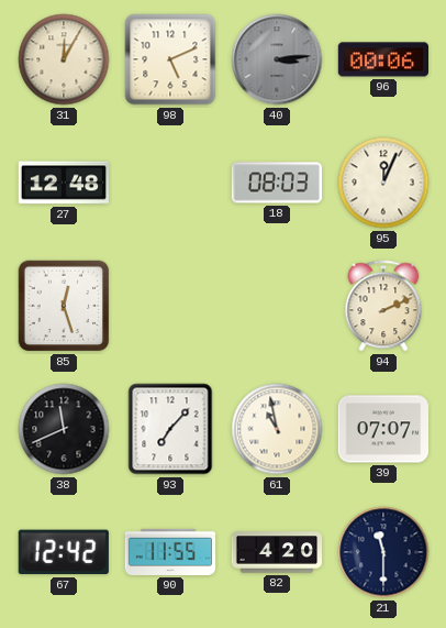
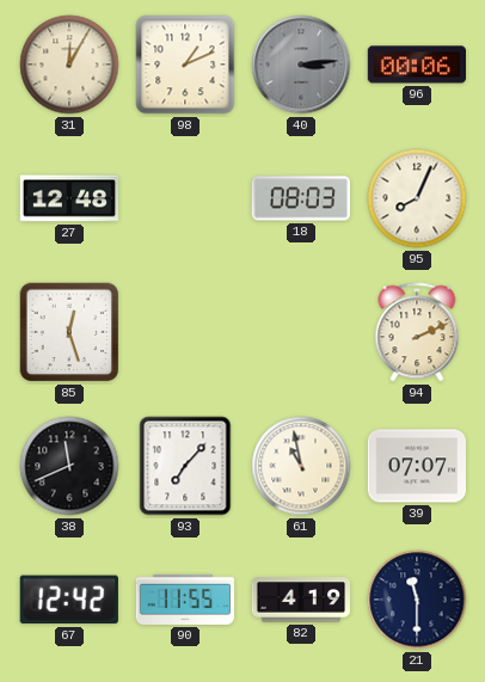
98: 5:11 -> 1:11 (185, 64)
95: 12:04 -> 8:04 (417, 198)
82: 4:20 -> 4:19 (301, 600)
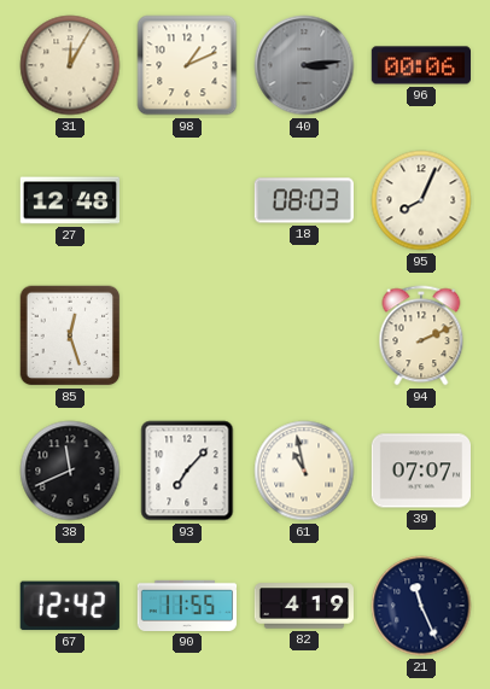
21: 11:30 -> 11:26 (421, 606)
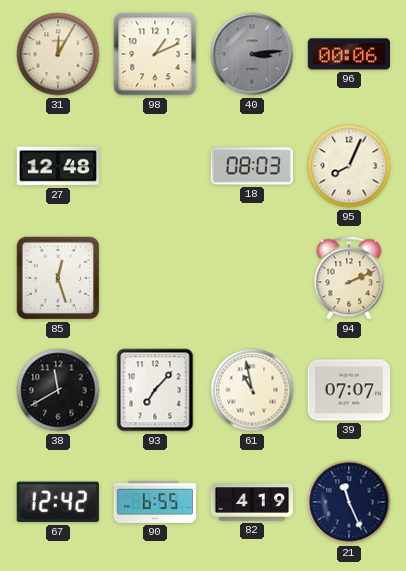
38: 11:41 -> 11:40 (58, 390)
90: 11:55 -> 6:55 (155, 502)
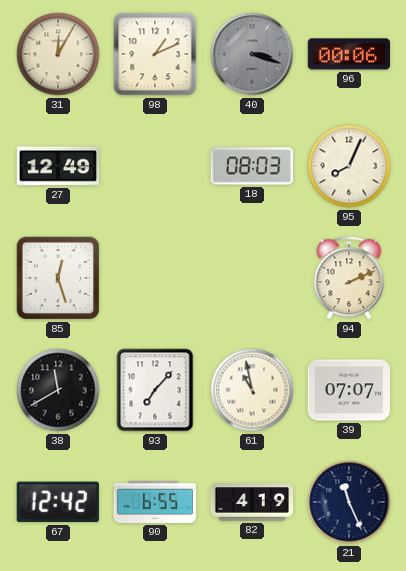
40: 3:14 -> 3:18 (252, 54)
27: 12:48 -> 12:49 (58, 166)
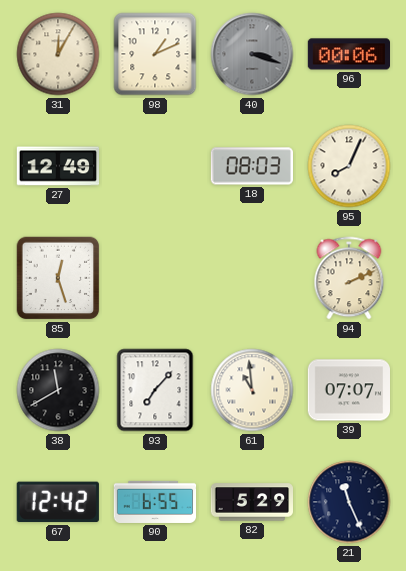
61: 10:58 -> 10:59 (252, 390)
82: 4:19 -> 5:29 (252, 502)
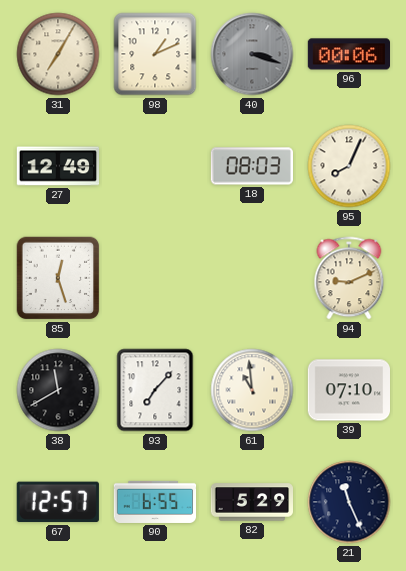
31: 12:05 -> 7:05 (58, 54)
94: 2:11 -> 9:11 (349, 278)
39: 07:07 -> 07:10 (348, 390)
67: 12:42 -> 12:57 (58, 502)
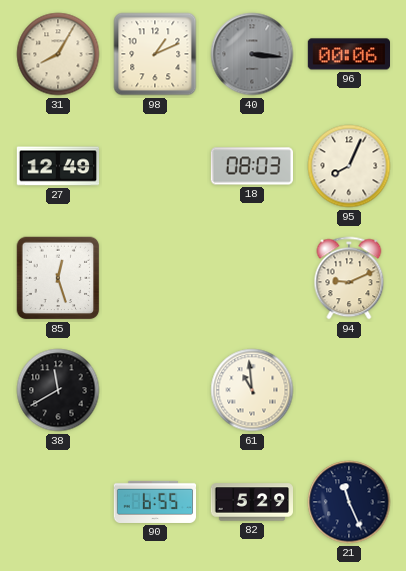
31: 7:05 -> 8:05 (58, 54)
40: 3:18 -> 3:16 (252, 54)
93: 7:07 -> none (155, 390)
39: 07:10 -> none (348, 390)
67: 12:57 -> none (58, 502)
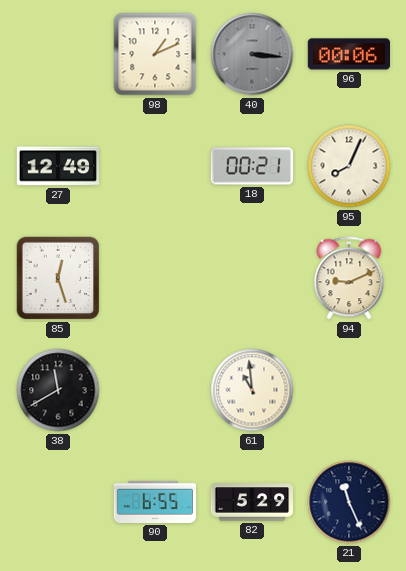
31: 8:05 -> none (58, 54)
18: 08:03 -> 00:21 (251, 166)
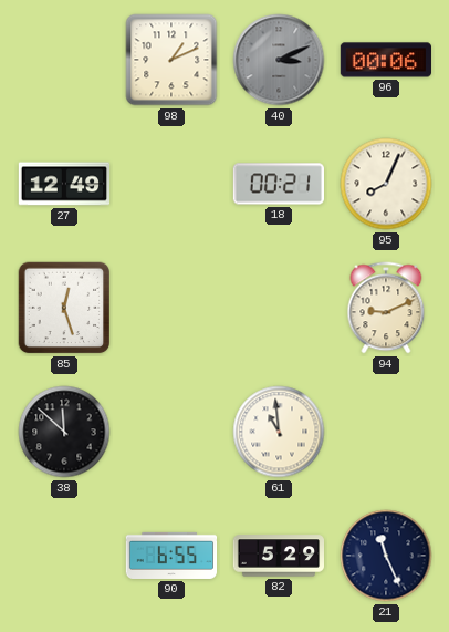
40: 3:16 -> 3:11 (279, 60)
38: 11:40 -> 11:52 (64, 432)
